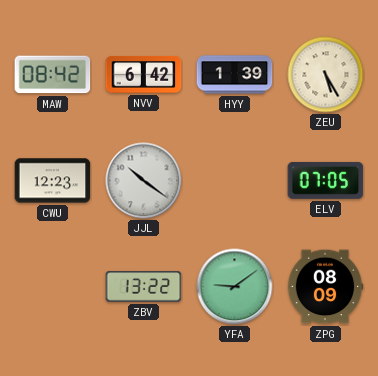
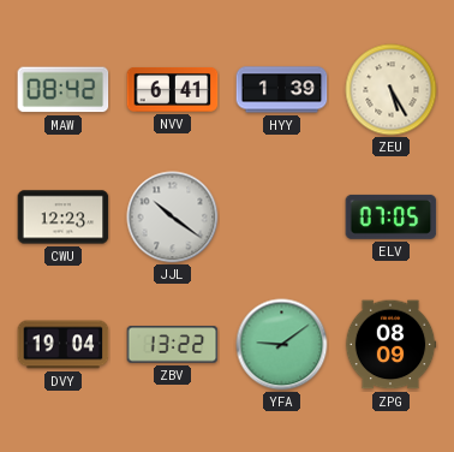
NVV: 6:42 -> 6:41 (173, 90)
DVY: none -> 19:04 (64, 345)
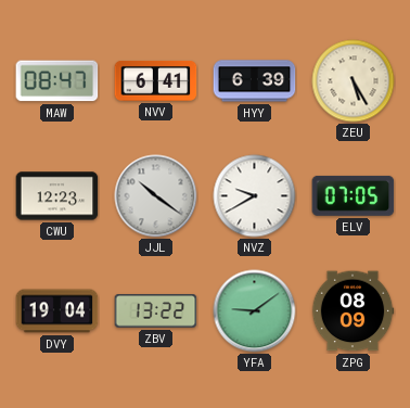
MAW: 08:42 -> 08:47 (57, 81)
HYY: 1:39 -> 6:39 (255, 81)
NVZ: none -> 9:40 (255, 196)
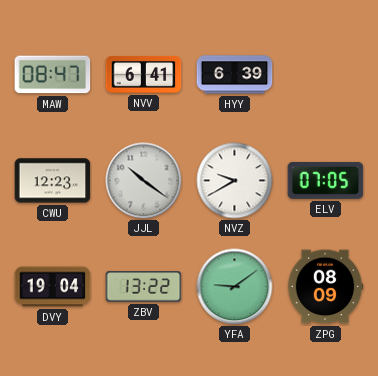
ZEU: 5:25 -> none (354, 81)
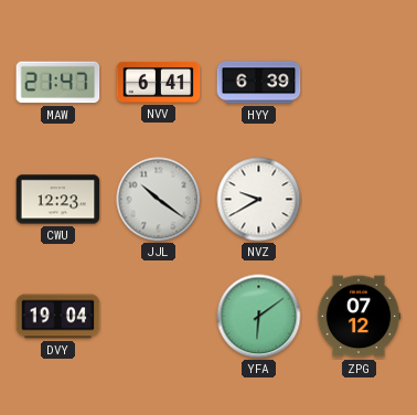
MAW: 08:47 -> 21:47 (58, 83)
ELV: 07:05 -> none (326, 180)
ZBV: 13:22 -> none (144, 287)
YFA: 9:09 -> 6:09 (259, 317)
ZPG: 08:09 -> 07:12 (359, 317)
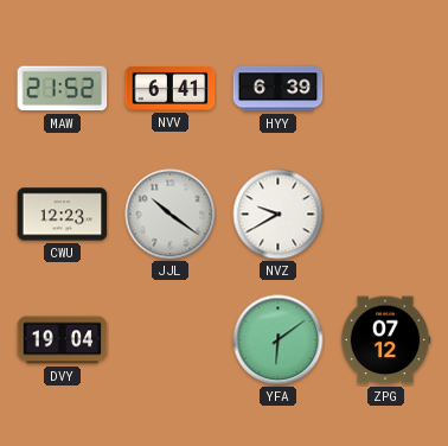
MAW: 21:47 -> 21:52 (63, 89)
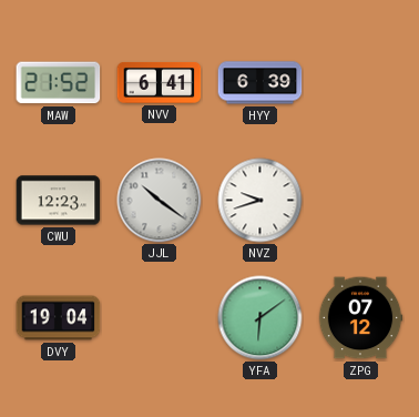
NVZ: 9:40 -> 9:42 (260, 201)
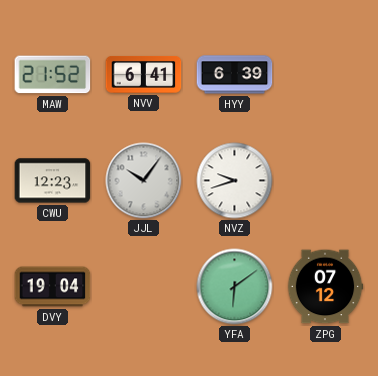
JJL: 10:21 -> 10:06 (144, 181)
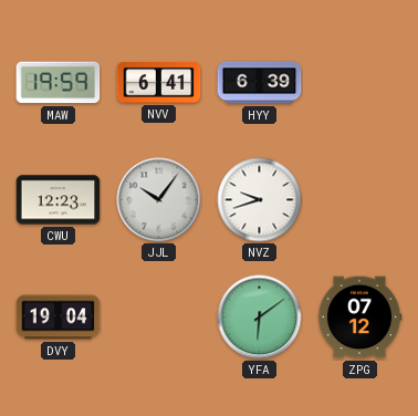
MAW: 21:52 -> 19:59 (59, 83)
